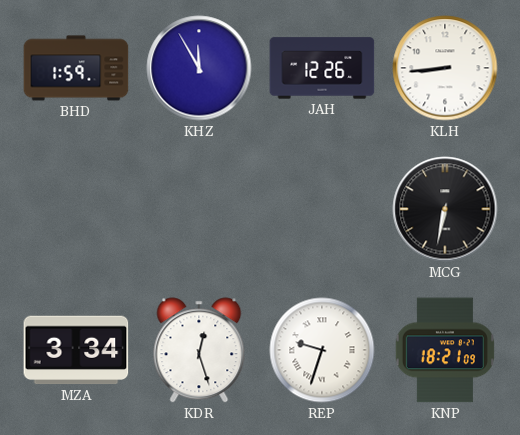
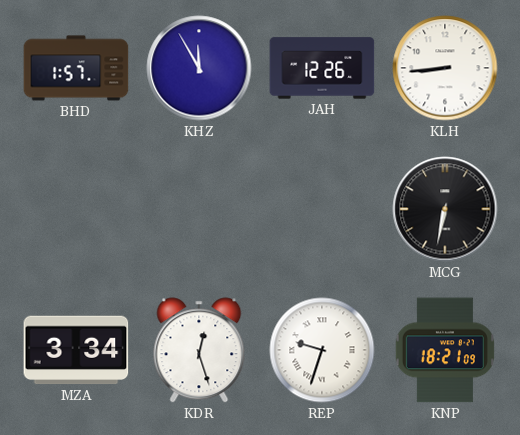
BHD: 1:59 -> 1:57 (76, 68)
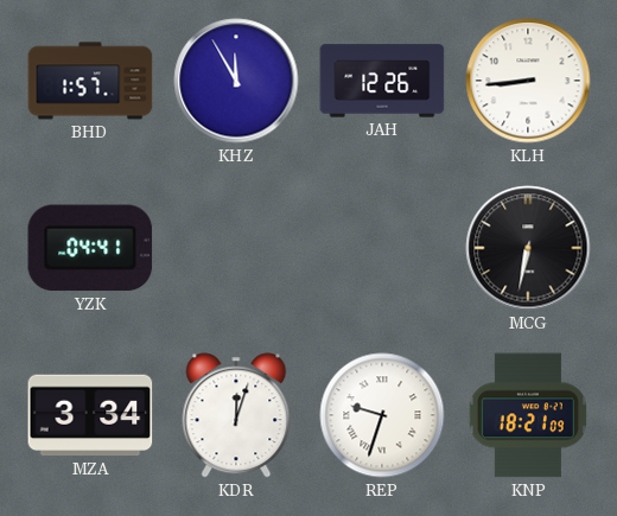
YZK: none -> 04:41 (90, 248)
KDR: 12:27 -> 12:03 (236, 415)
